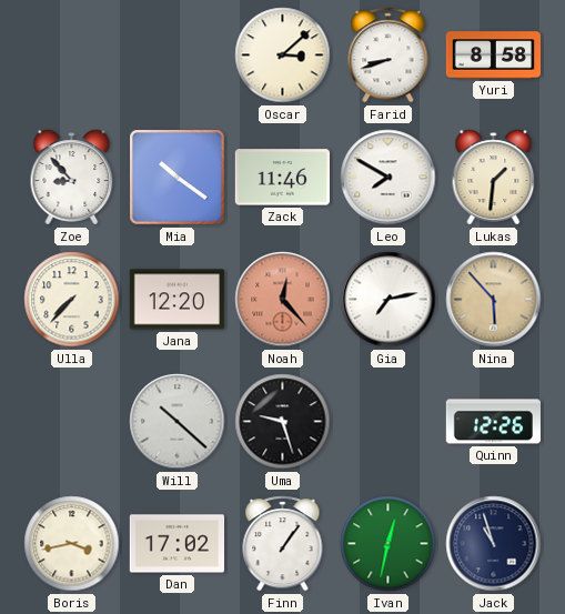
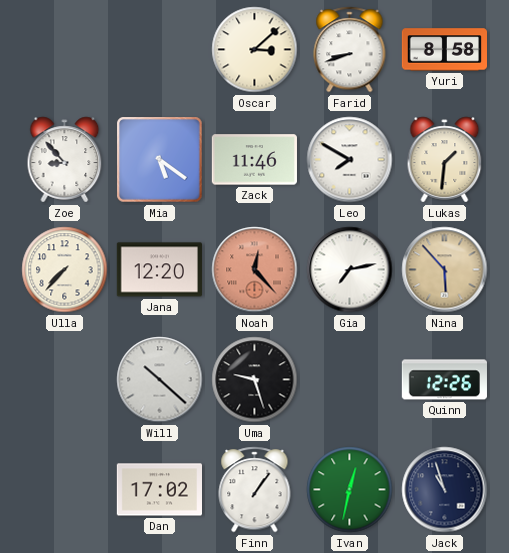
Mia: 10:21 -> 5:21 (160, 160)
Boris: 3:43 -> none (72, 544)
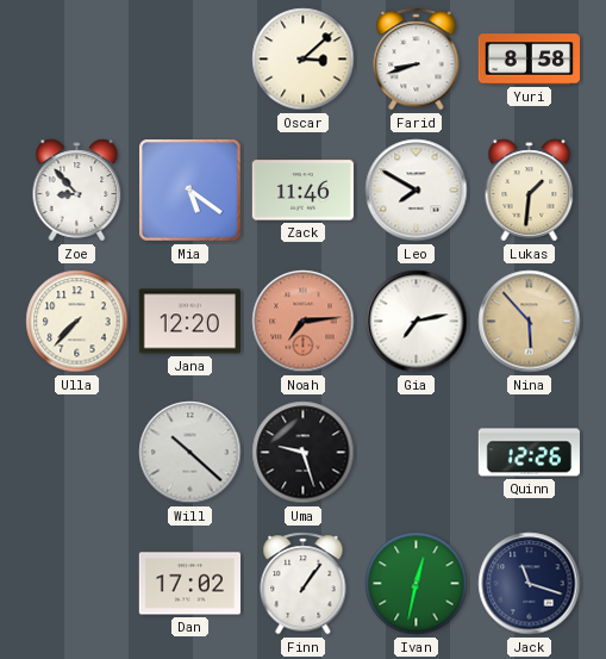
Noah: 12:23 -> 7:14 (304, 322)
Jack: 10:57 -> 11:18 (530, 584)
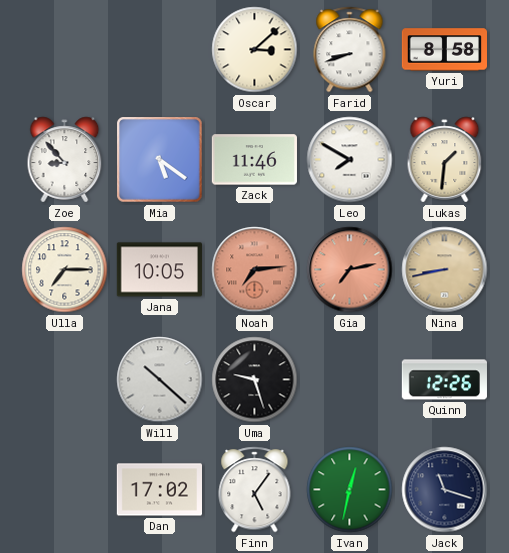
Ulla: 7:37 -> 7:15 (65, 270)
Jana: 12:20 -> 10:05 (159, 270)
Gia dial: white -> salmon (350, 270)
Nina: 5:53 -> 8:43 (445, 270)
Finn: 1:06 -> 5:06 (255, 490)
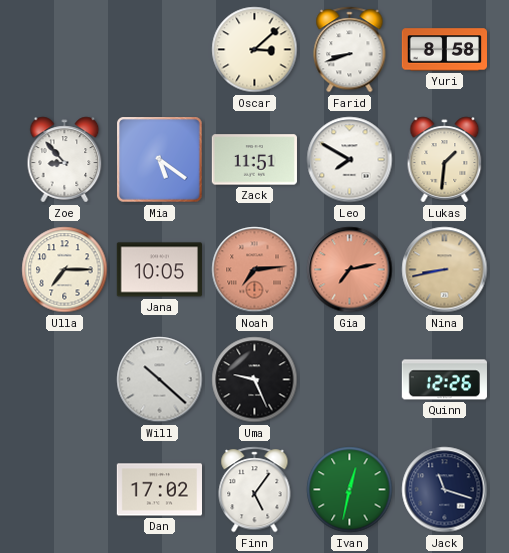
Zack: 11:46 -> 11:51 (254, 160)
Uma: 9:27 -> 9:26 (255, 380)
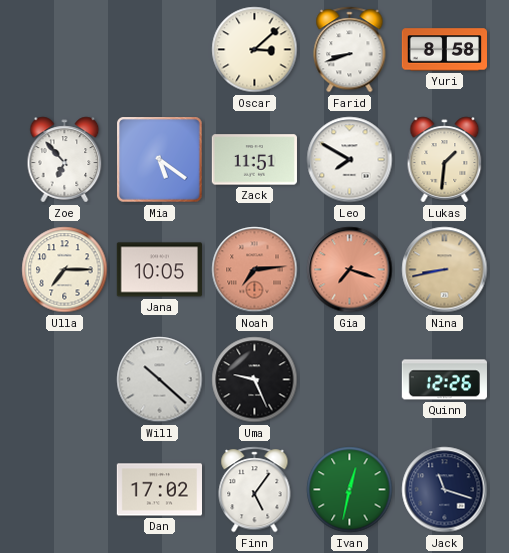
Zoe: 8:53 -> 6:53 (65, 160)
Gia: 7:13 -> 7:18 (350, 270)
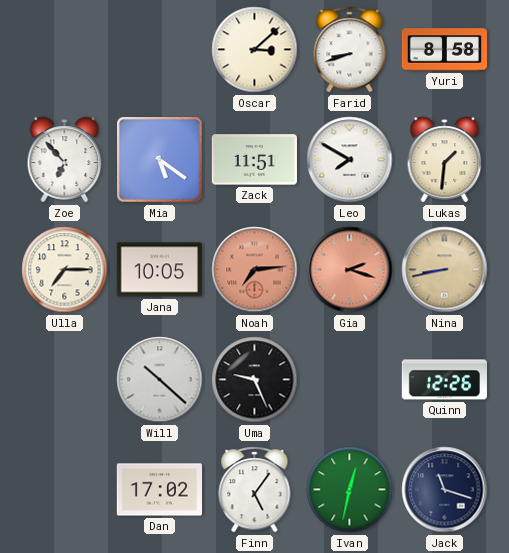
Gia: 7:18 -> 2:18 (350, 270)
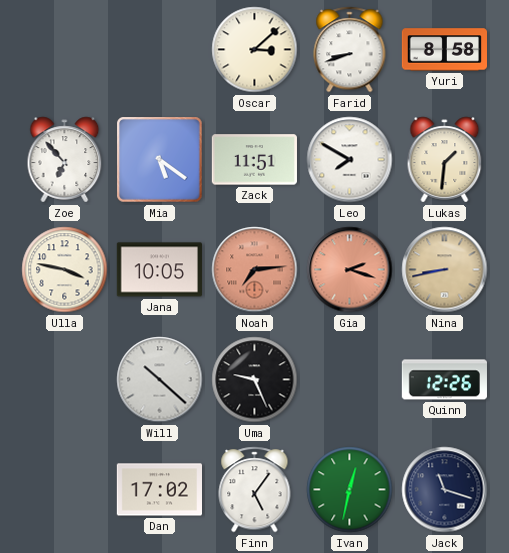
Ulla: 7:15 -> 3:47 (65, 270)
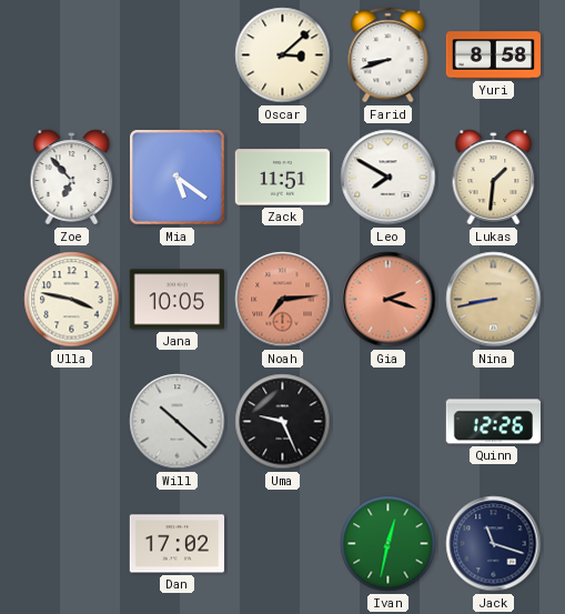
Finn: 5:06 -> none (255, 490)
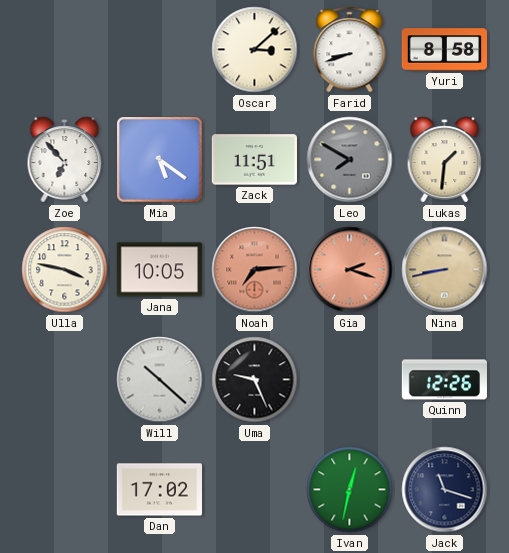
Leo dial: white -> grey (350, 160)
